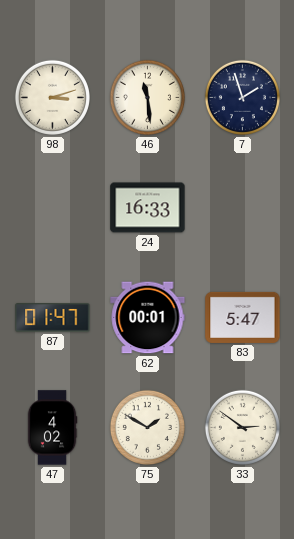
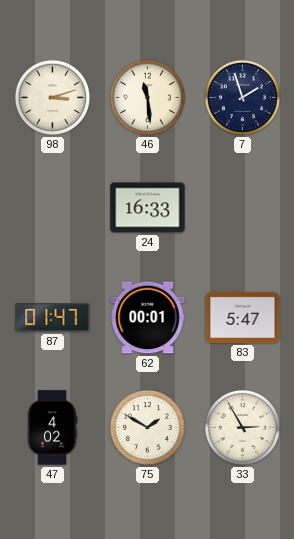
33: 2:51 -> 2:55 (242, 427)
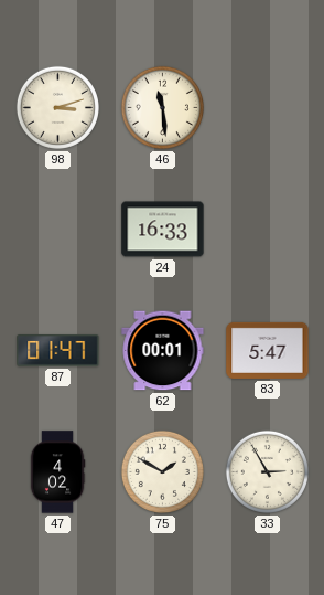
7: 1:57 -> none (242, 97)
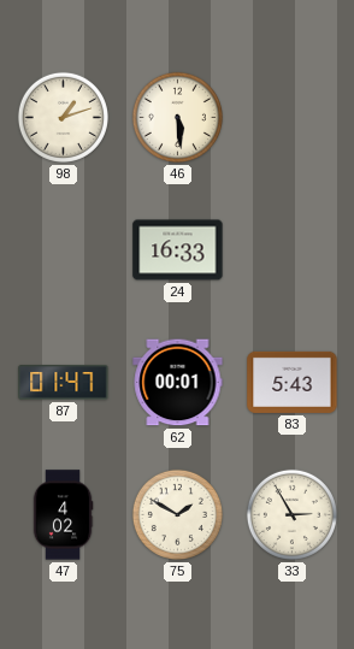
98: 3:12 -> 1:12 (63, 117)
46: 11:29 -> 5:29 (177, 117)
83: 5:47 -> 5:43 (293, 382)
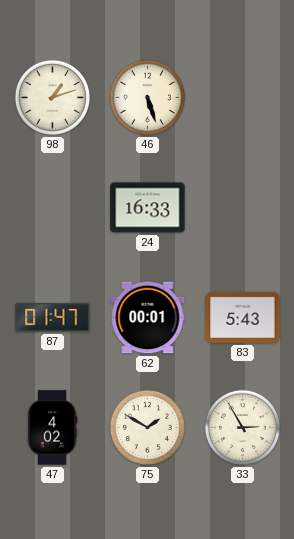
46: 5:29 -> 5:27 (147, 97)
